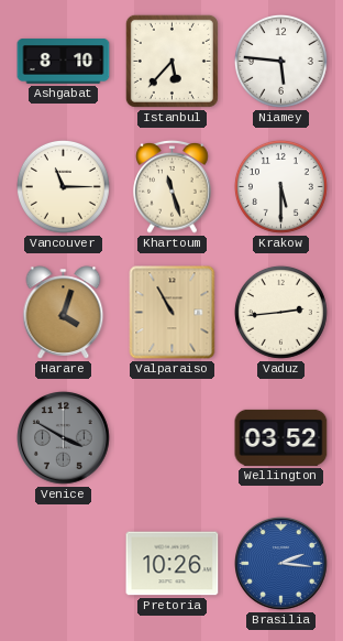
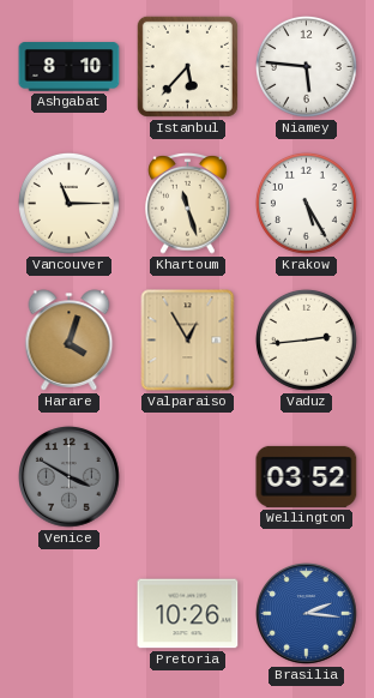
Krakow: 5:30 -> 5:25 (306, 203)
Valparaiso: 10:55 -> 12:55 (188, 341)
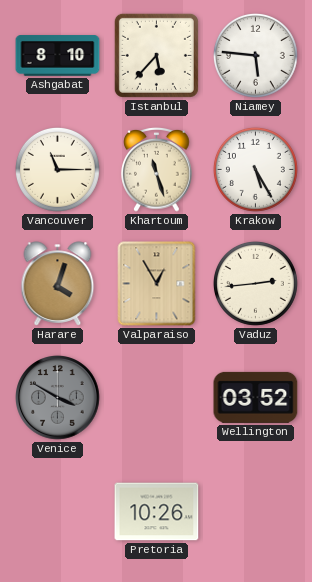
Brasilia: 2:16 -> none (307, 614)
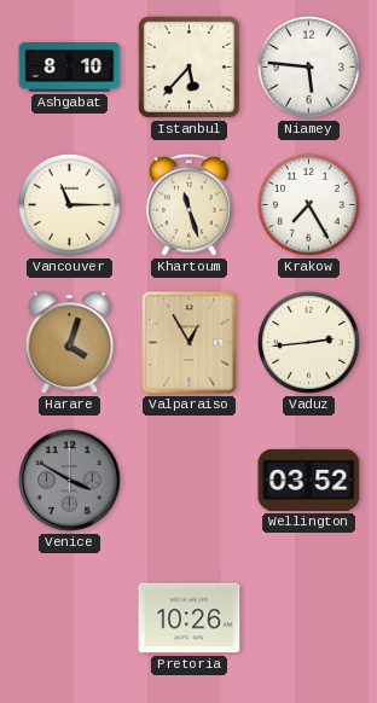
Krakow: 5:25 -> 7:25 (308, 204)
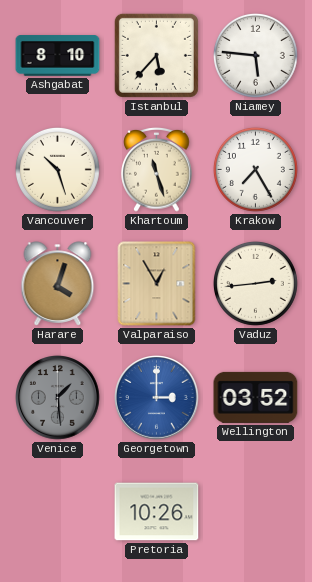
Vancouver: 11:15 -> 10:27 (57, 169)
Venice: 3:50 -> 1:29 (58, 398)
Georgetown: none -> 3:00 (157, 398)
